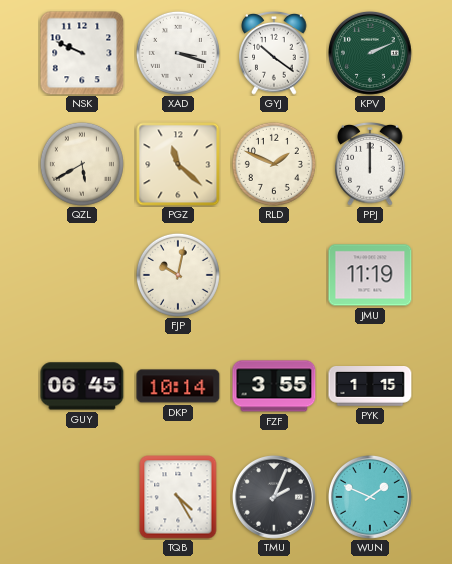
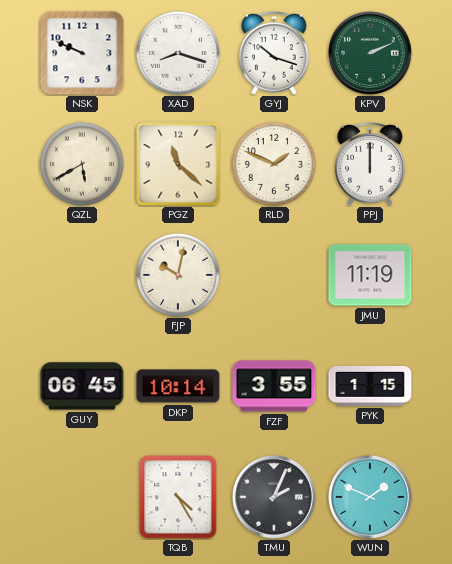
XAD: 3:18 -> 8:18 (178, 53)
GYJ: 10:21 -> 10:18 (274, 54)
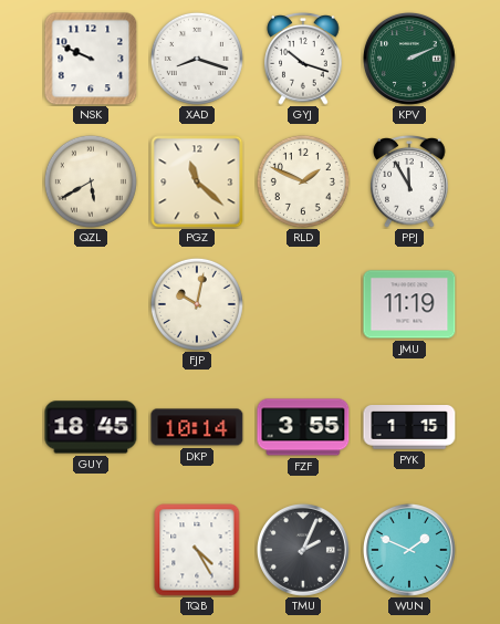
PPJ: 12:00 -> 11:55 (409, 183)
GUY: 06:45 -> 18:45 (91, 427)
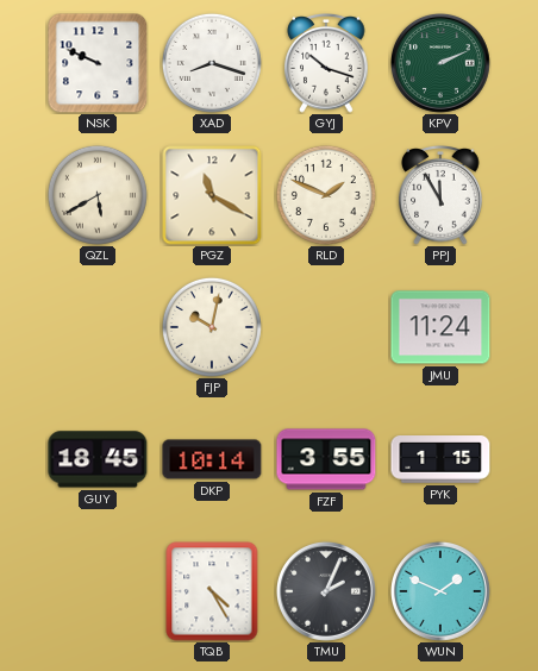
PGZ: 11:22 -> 11:20 (212, 195)
JMU: 11:19 -> 11:24 (440, 327)
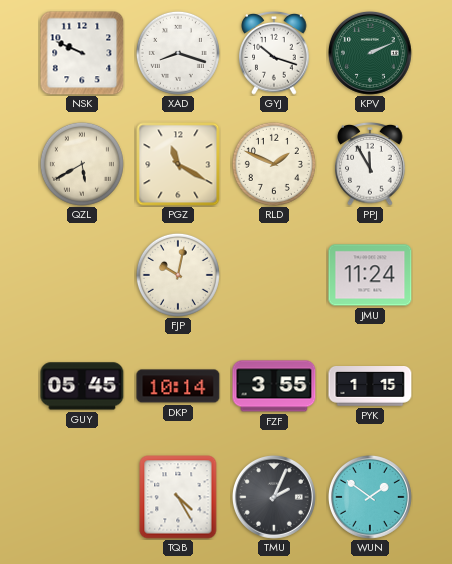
GUY: 18:45 -> 05:45 (82, 386)
WUN: 1:49 -> 1:51 (370, 497)
